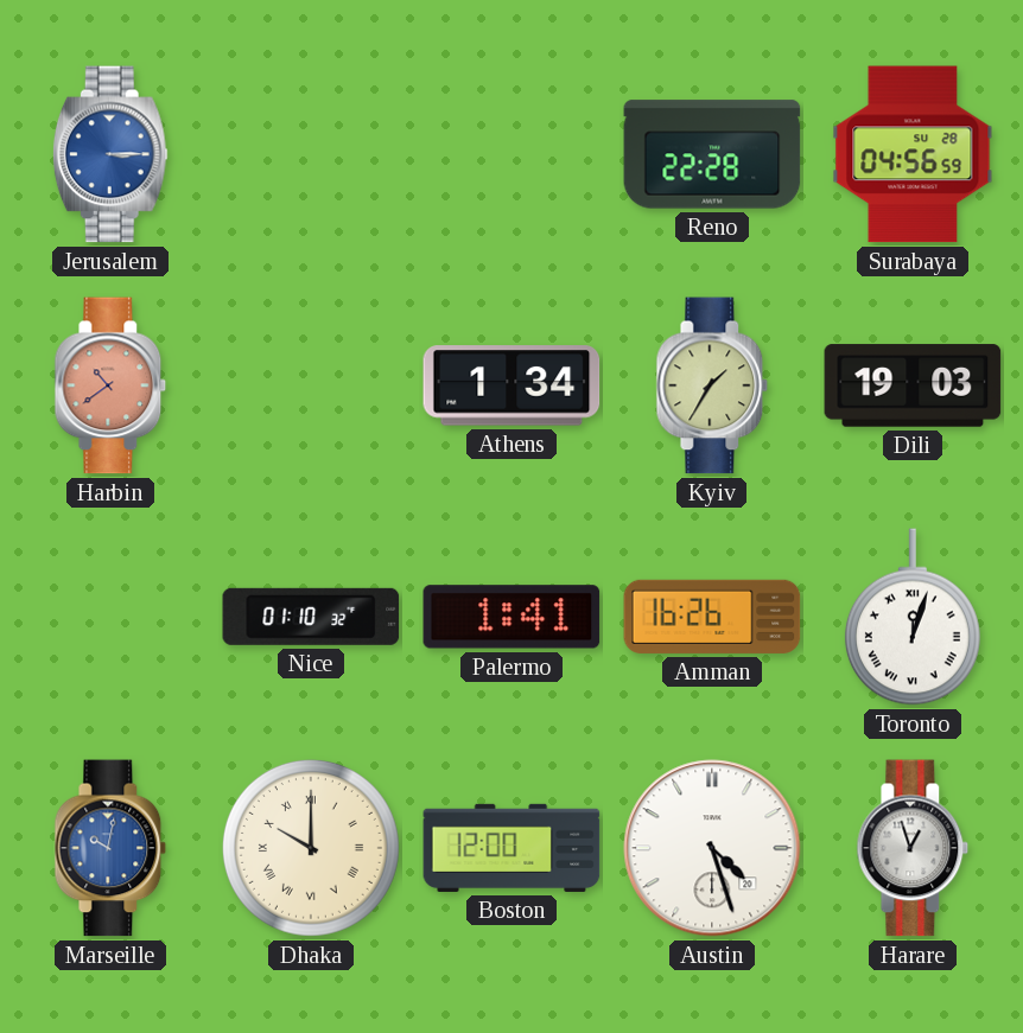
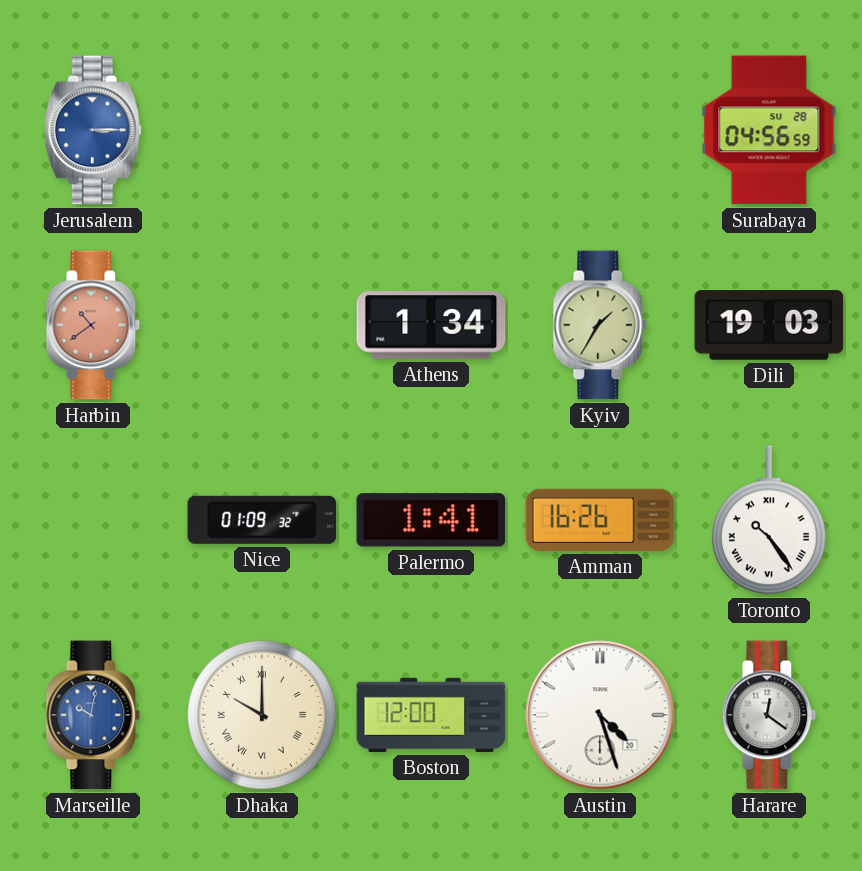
Reno: 22:28 -> none (712, 154)
Nice: 01:10 -> 01:09 (262, 520)
Toronto: 12:03 -> 10:24 (769, 520)
Harare: 12:57 -> 12:21 (769, 715)
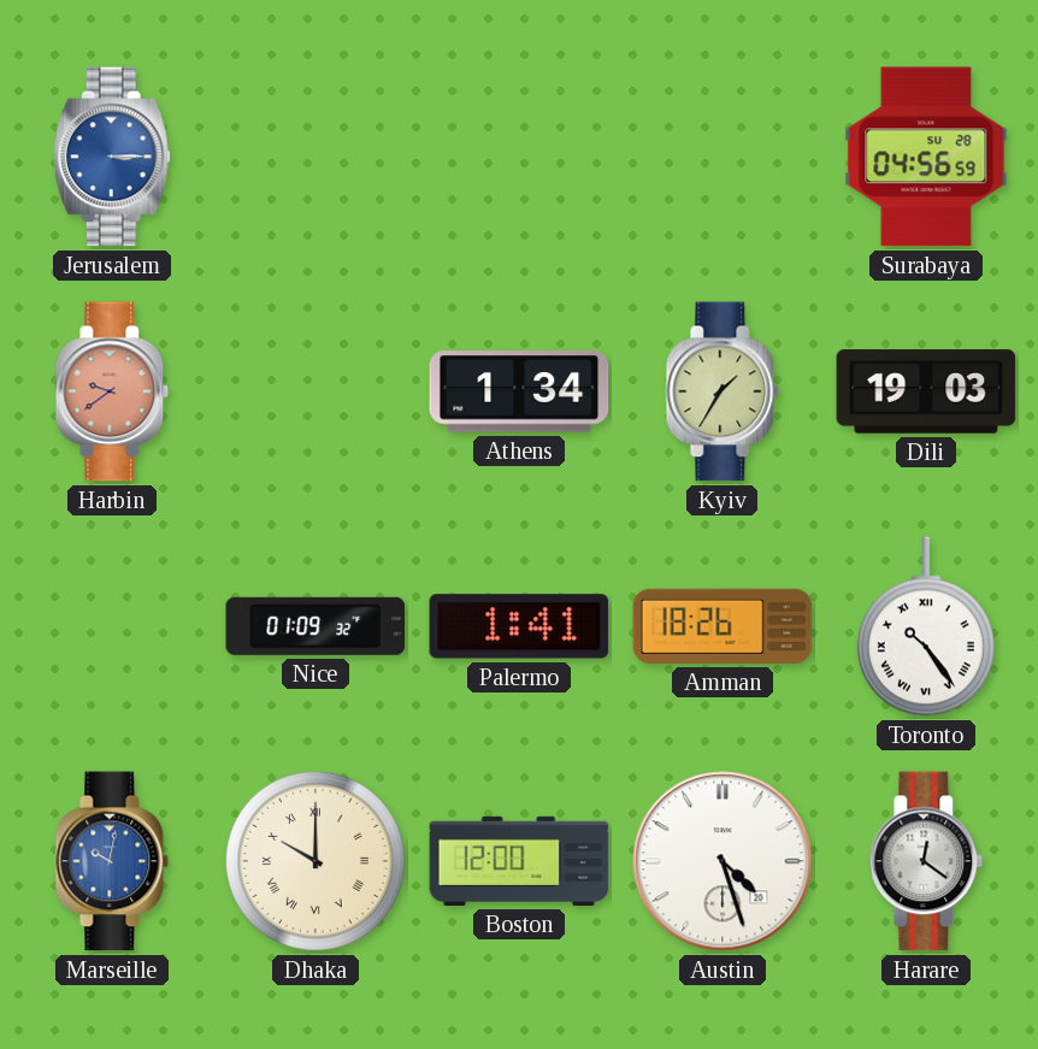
Harbin: 10:39 -> 9:39 (112, 391)
Amman: 16:26 -> 18:26 (723, 626)
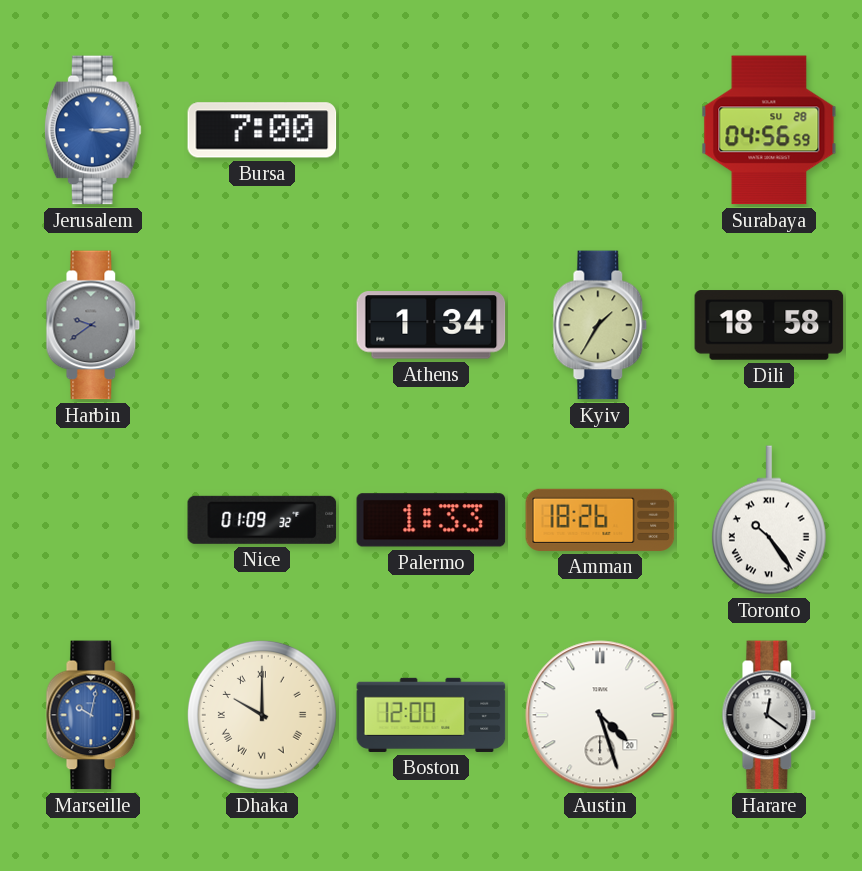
Bursa: none -> 7:00 (262, 130)
Harbin dial: salmon -> grey (93, 325)
Dili: 19:03 -> 18:58 (769, 325)
Palermo: 1:41 -> 1:33 (431, 520)
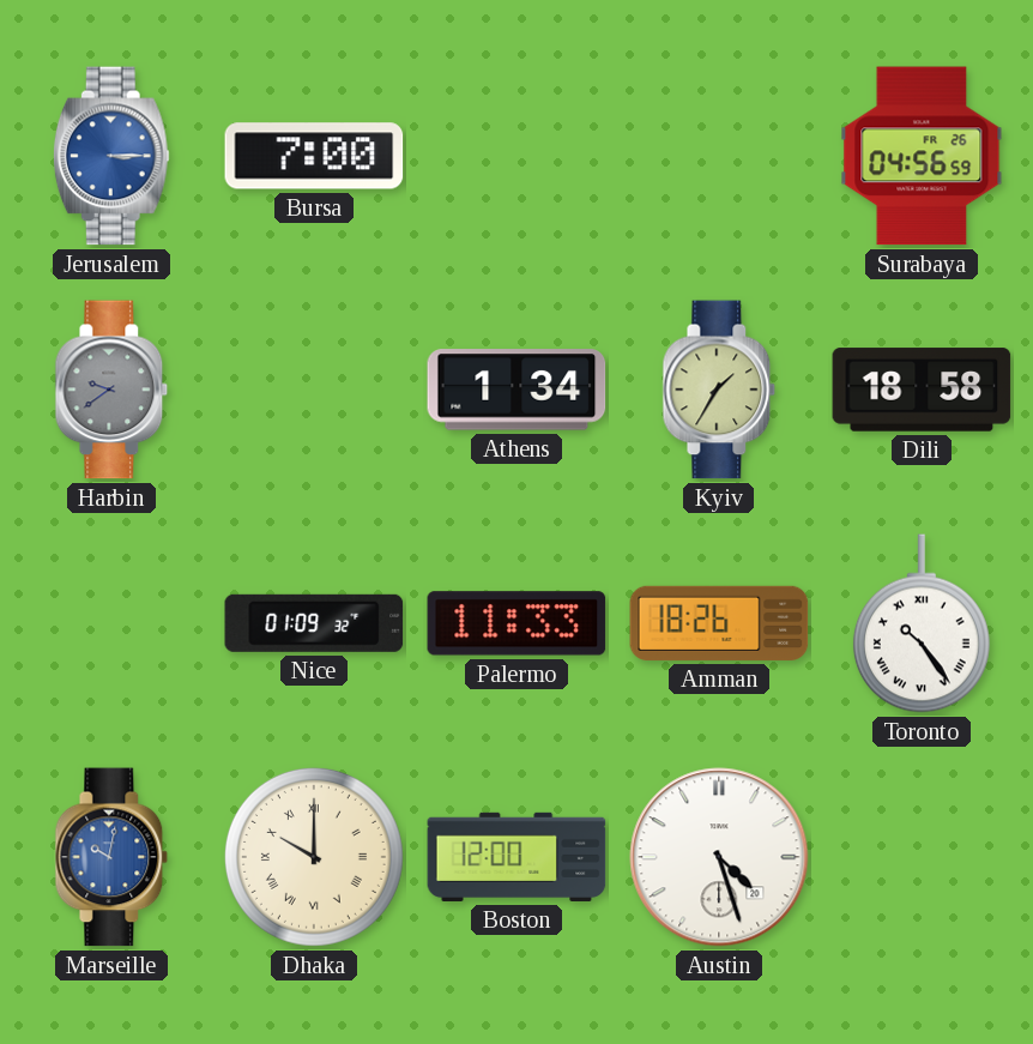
Surabaya date: SU 28 -> FR 26 (922, 156)
Palermo: 1:33 -> 11:33 (516, 623)
Harare: 12:21 -> none (769, 715)
